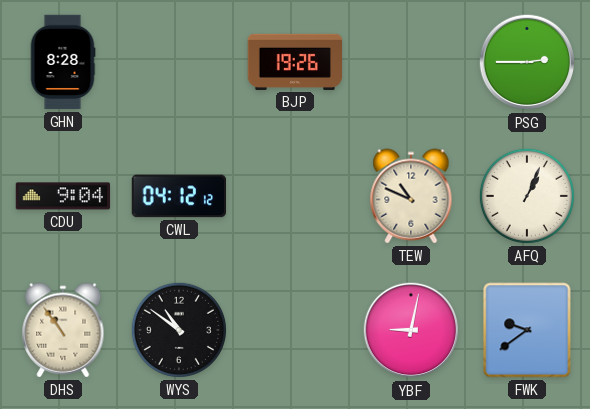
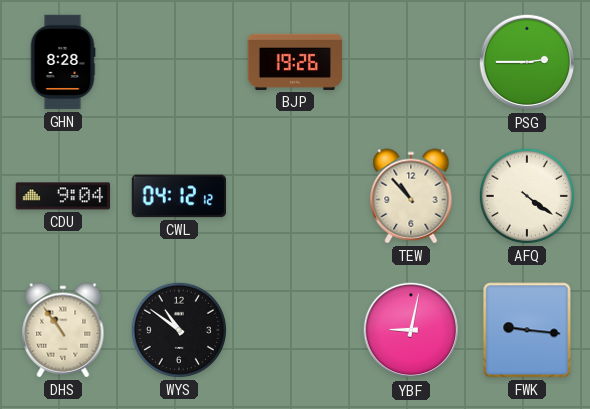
TEW: 10:49 -> 10:53 (411, 196)
AFQ: 1:04 -> 4:21 (527, 196)
FWK: 9:39 -> 9:16 (527, 330)
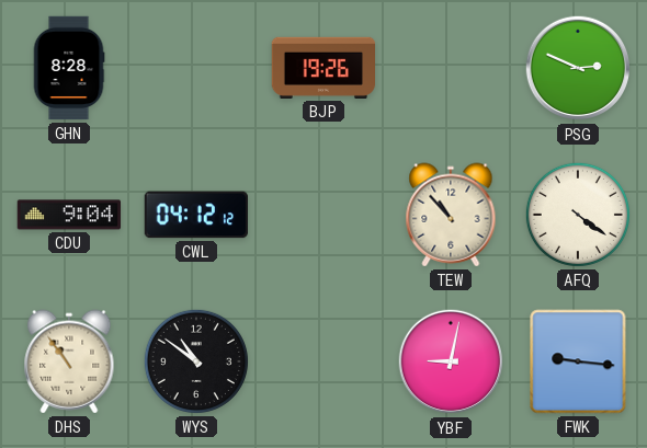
PSG: 2:45 -> 2:49 (578, 68)
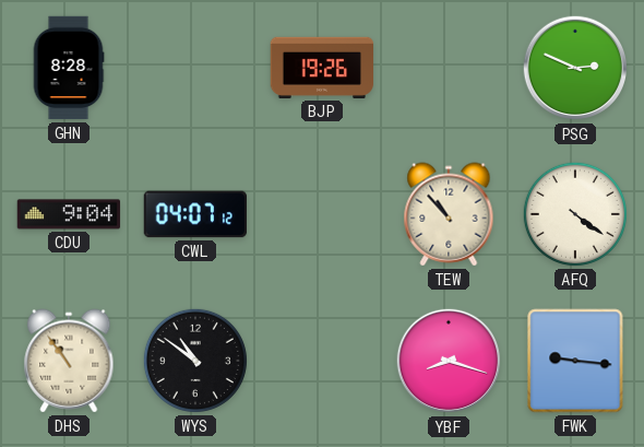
CWL: 04:12 -> 04:07 (194, 214)
YBF: 9:02 -> 8:18 (449, 361)
